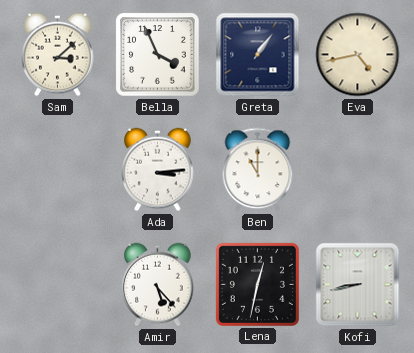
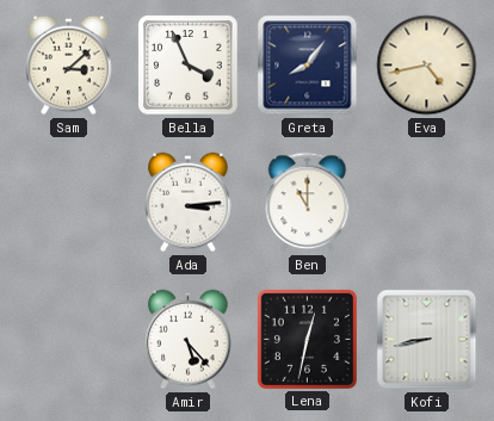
Greta: 1:06 -> 8:06 (308, 66)
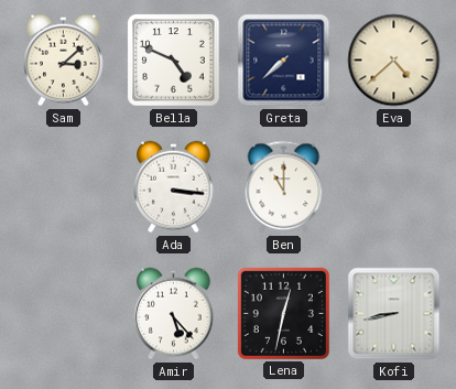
Bella: 3:56 -> 4:49 (174, 61)
Greta: 8:06 -> 7:38 (284, 61)
Eva: 4:43 -> 4:38 (394, 61)
Ada: 3:14 -> 3:16 (174, 187)
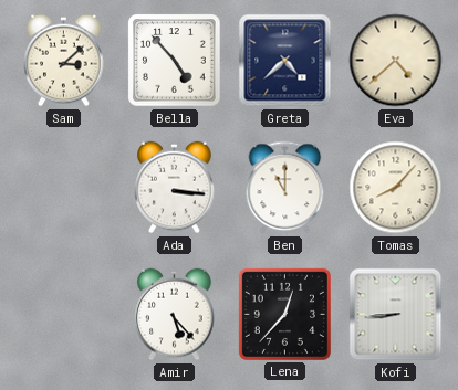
Bella: 4:49 -> 4:53 (175, 61)
Greta: 7:38 -> 4:38 (285, 61)
Tomas: none -> 8:07 (396, 188)
Lena: 12:32 -> 12:37 (284, 314)
Kofi: 8:43 -> 8:44 (396, 315)
